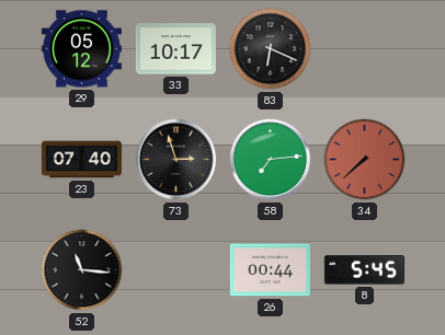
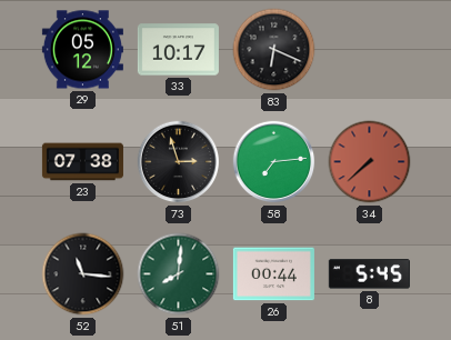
23: 07:40 -> 07:38 (82, 162)
51: none -> 8:01 (179, 274)
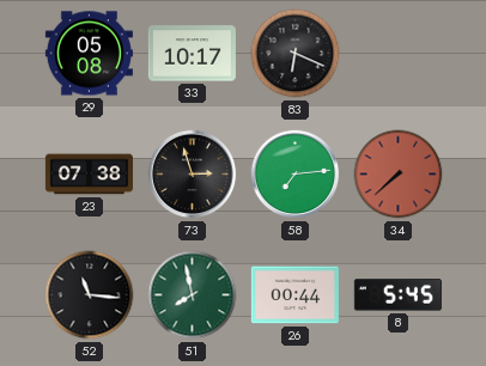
29: 05:12 -> 05:08 (89, 54)
51: 8:01 -> 7:58 (193, 295)
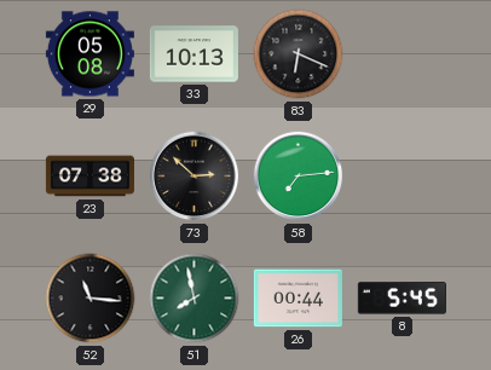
33: 10:17 -> 10:13 (193, 54)
73: 2:57 -> 2:52 (195, 177)
34: 7:38 -> none (399, 175)
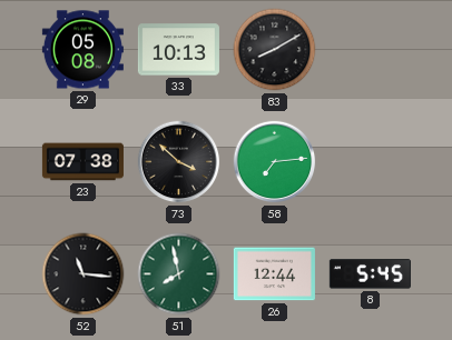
83: 6:19 -> 8:10 (275, 50)
73: 2:52 -> 3:52 (179, 162)
26: 00:44 -> 12:44 (274, 274)
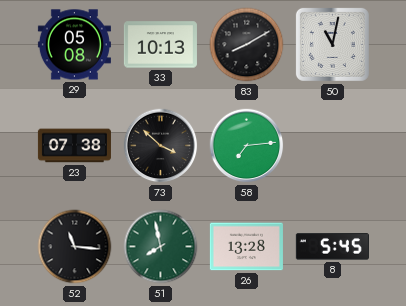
50: none -> 11:02 (332, 44)
26: 12:44 -> 13:28 (246, 247)
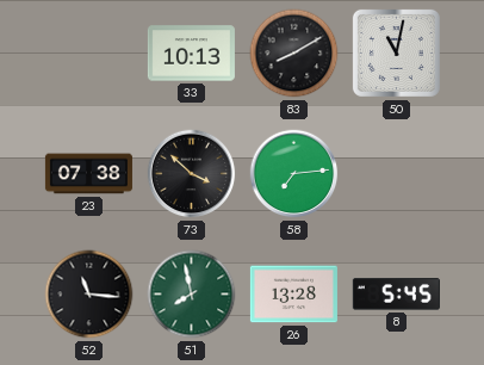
29: 05:08 -> none (74, 45)
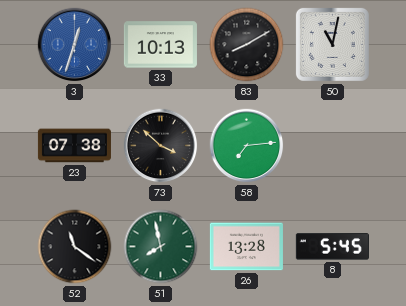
3: none -> 12:33 (75, 45)
52: 11:16 -> 11:21 (75, 247)
